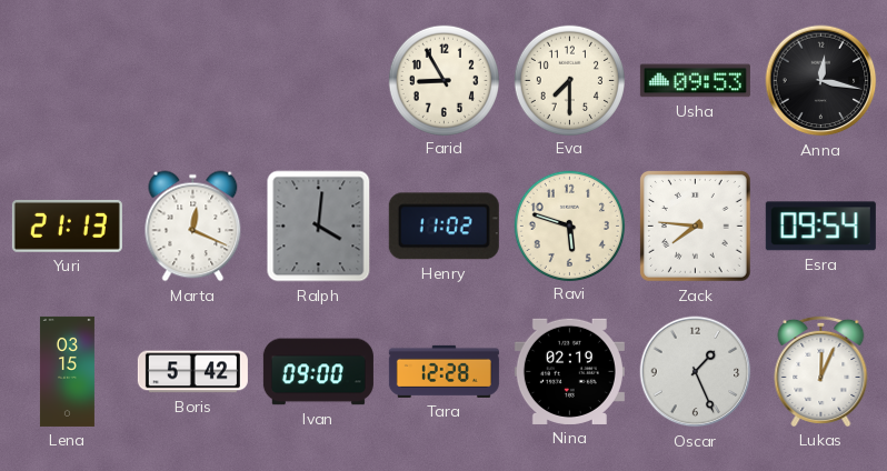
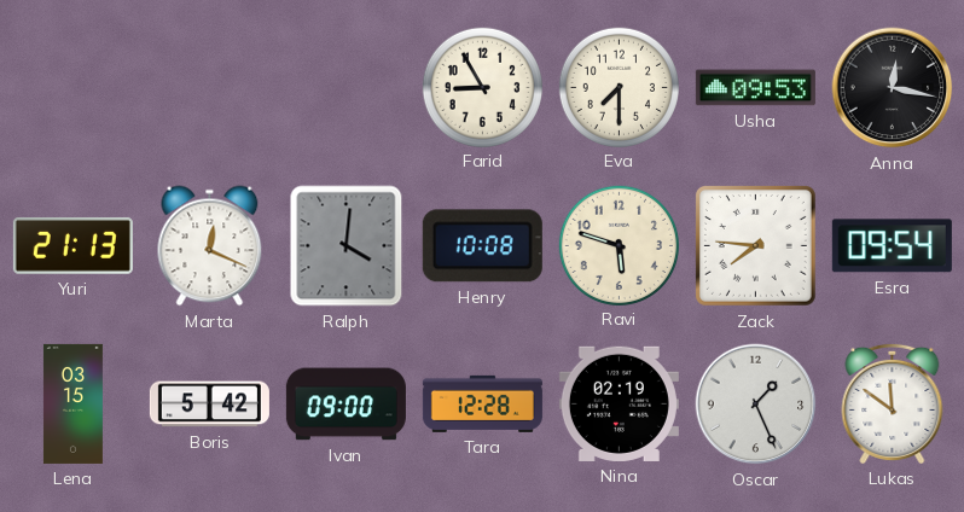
Henry: 11:02 -> 10:08 (482, 246)
Lukas: 12:04 -> 11:51 (893, 403)
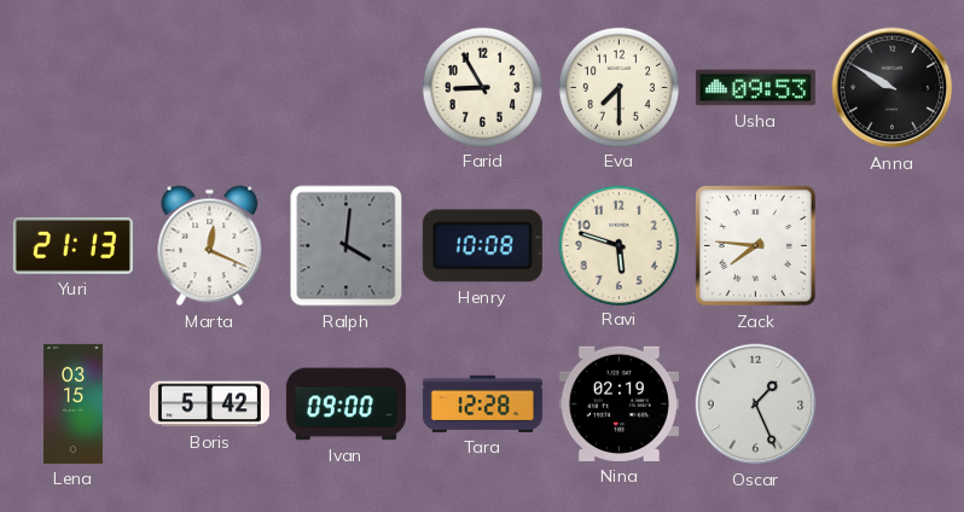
Anna: 12:17 -> 9:50 (893, 88)
Esra: 09:54 -> none (892, 246)
Lukas: 11:51 -> none (893, 403)
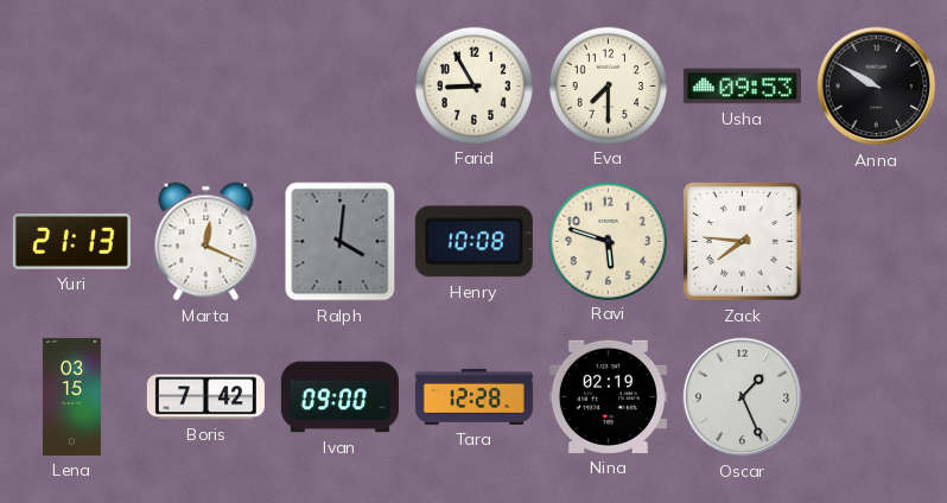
Boris: 5:42 -> 7:42 (205, 397)
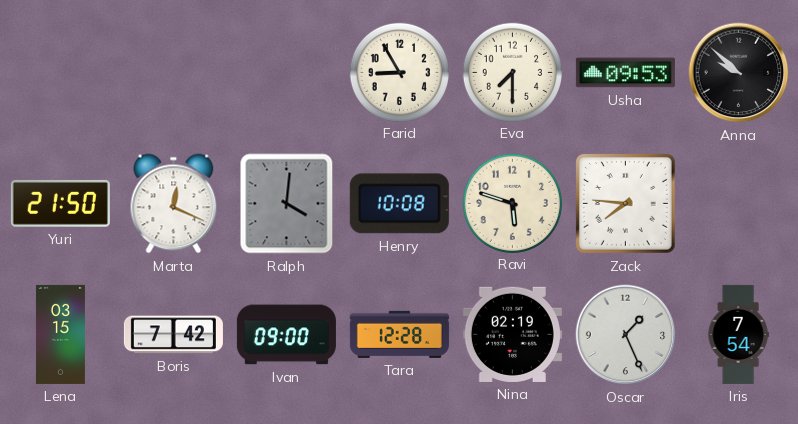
Anna: 9:50 -> 9:52 (739, 73)
Yuri: 21:13 -> 21:50 (60, 203)
Iris: none -> 7:54 (738, 334)
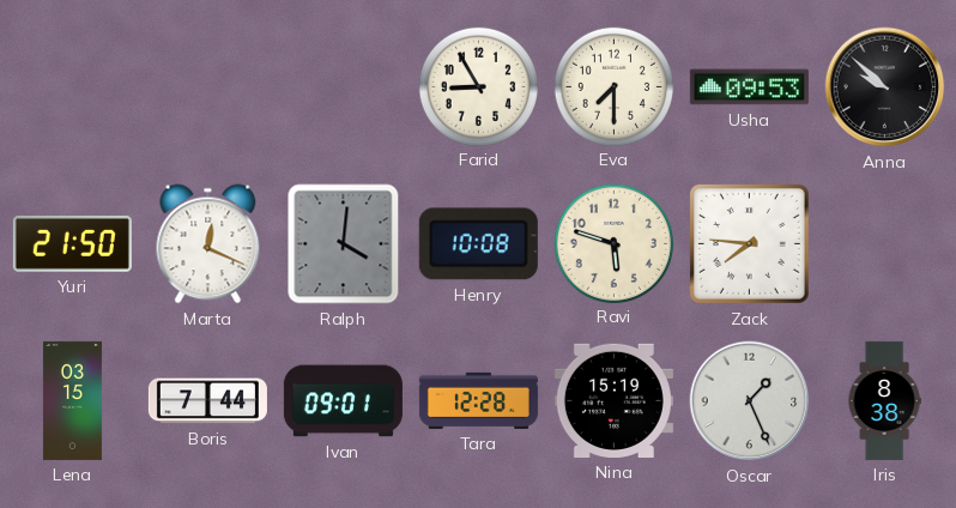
Boris: 7:42 -> 7:44 (207, 401)
Ivan: 09:00 -> 09:01 (343, 401)
Nina: 02:19 -> 15:19 (613, 400)
Iris: 7:54 -> 8:38 (884, 400)
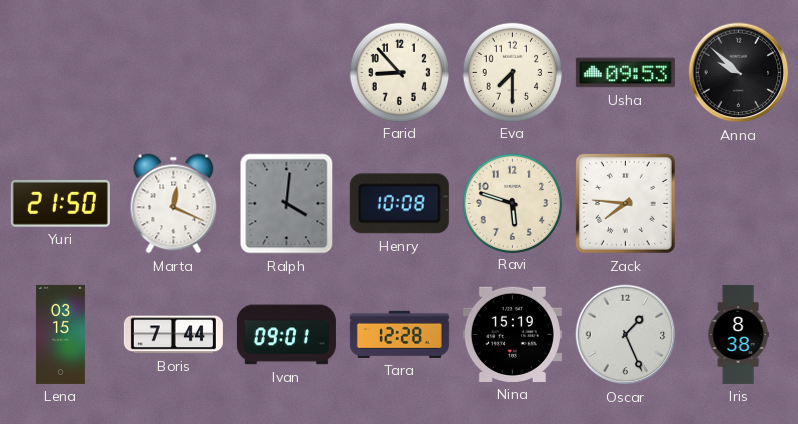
Farid: 8:55 -> 8:53 (399, 72)
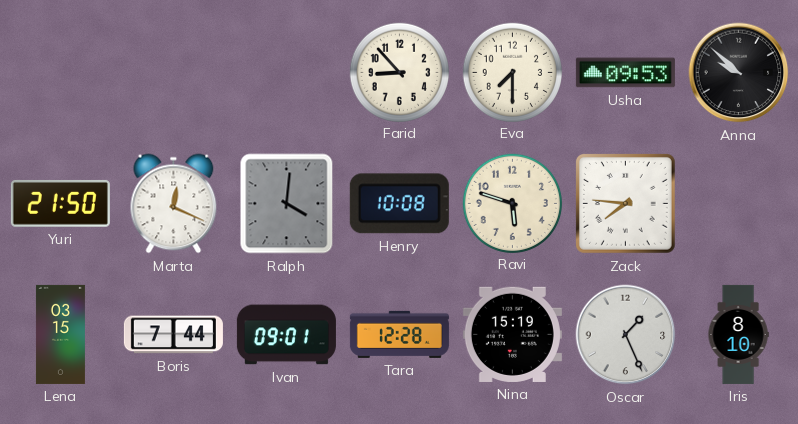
Iris: 8:38 -> 8:10 (738, 334)
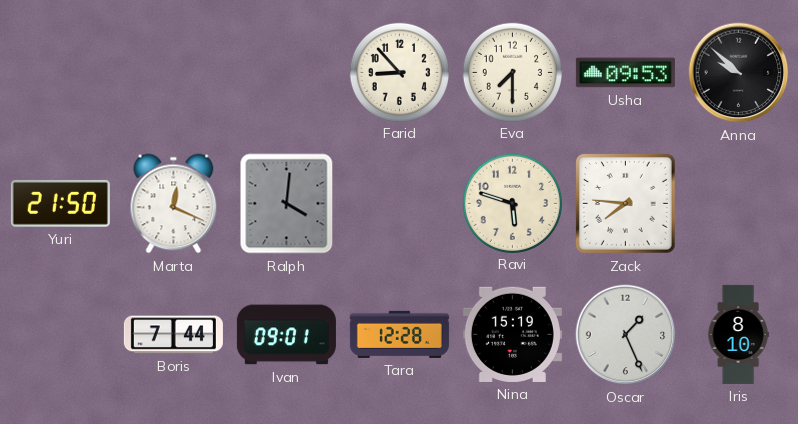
Henry: 10:08 -> none (399, 204)
Lena: 03:15 -> none (60, 334)
